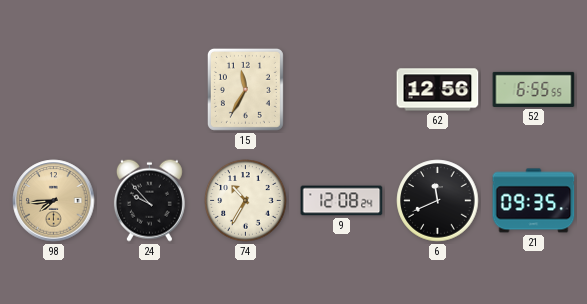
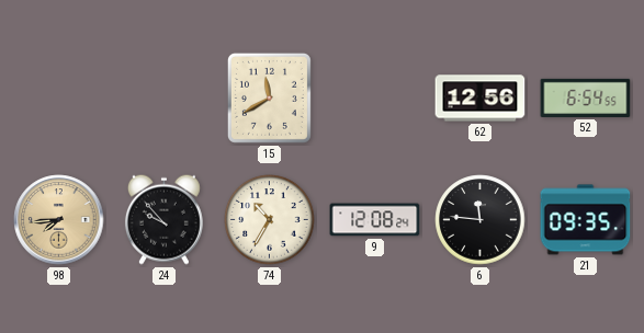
15: 11:35 -> 11:40 (269, 97)
52: 6:55 -> 6:54 (586, 97)
6: 11:41 -> 11:46 (481, 220)
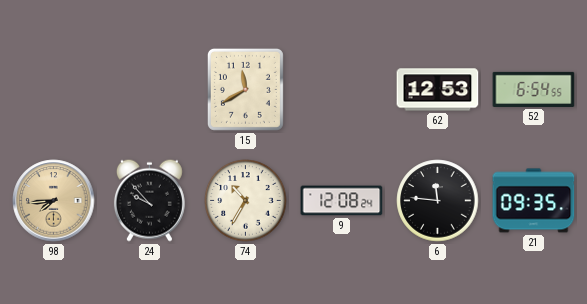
62: 12:56 -> 12:53 (438, 90)
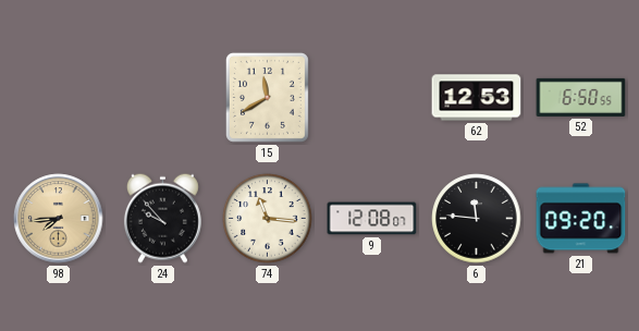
52: 6:54 -> 6:50 (581, 97)
74: 10:35 -> 11:16 (268, 219)
9: 12:08:24 -> 12:08:07 (372, 219)
21: 09:35 -> 09:20 (581, 219)
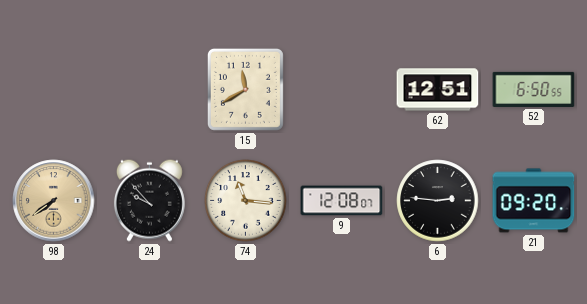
62: 12:53 -> 12:51 (438, 90)
98: 7:44 -> 7:39 (54, 201)
6: 11:46 -> 2:46 (438, 201)
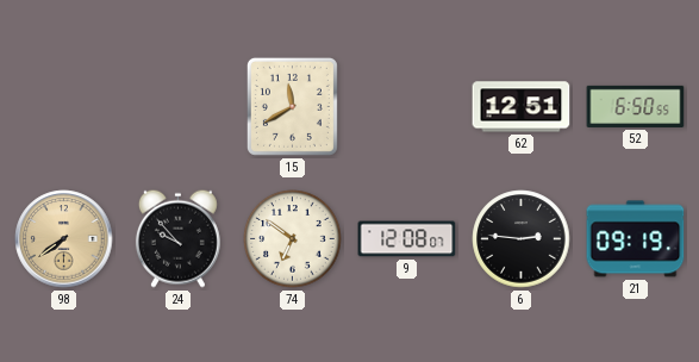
74: 11:16 -> 6:51 (293, 239)
21: 09:20 -> 09:19 (636, 239)
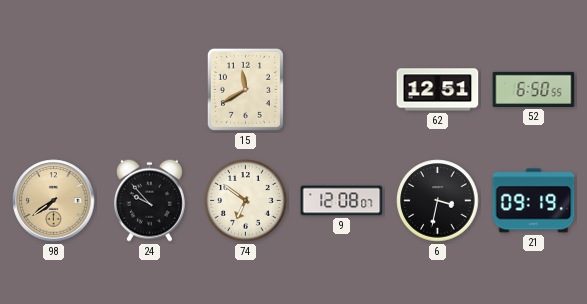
6: 2:46 -> 3:32 (438, 201)
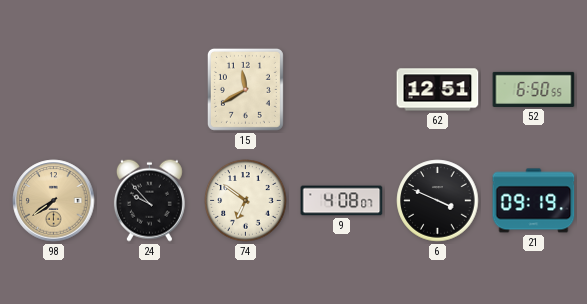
9: 12:08 -> 4:08 (342, 201)
6: 3:32 -> 3:49 (438, 201)
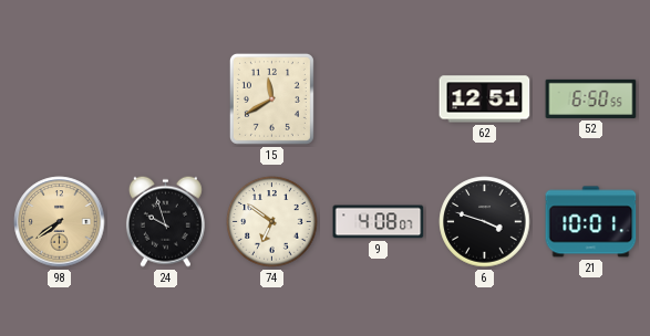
24: 9:53 -> 9:57 (165, 221)
6: 3:49 -> 3:48 (485, 222)
21: 09:19 -> 10:01 (591, 222)
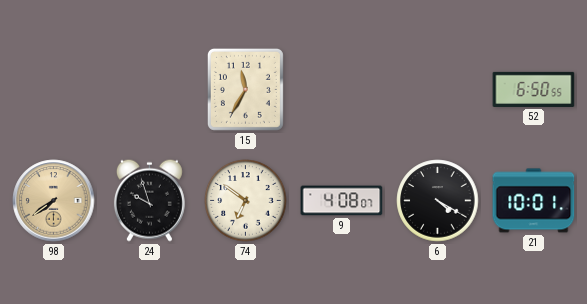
15: 11:40 -> 11:35 (245, 89)
62: 12:51 -> none (485, 99)
6: 3:48 -> 4:20 (438, 201)
